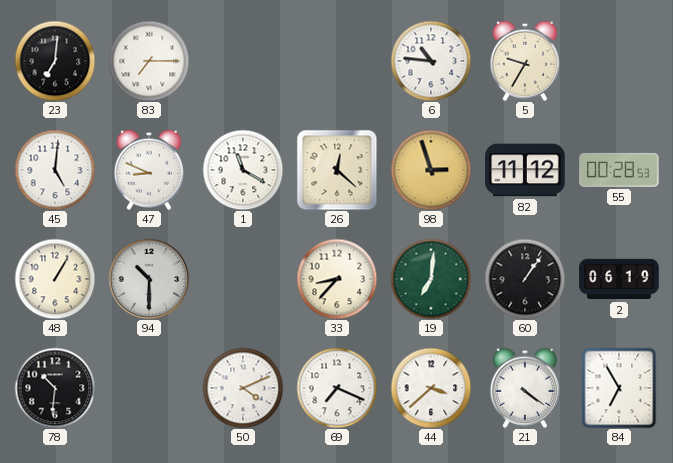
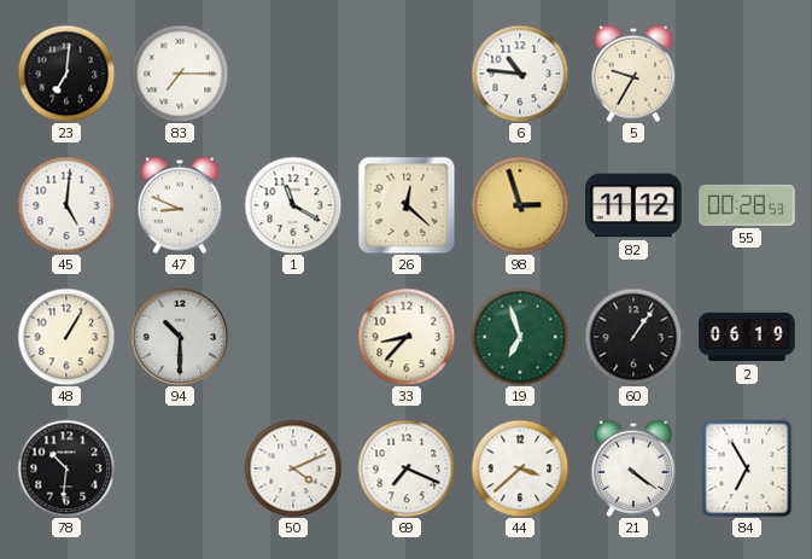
19: 7:01 -> 6:57 (520, 337)
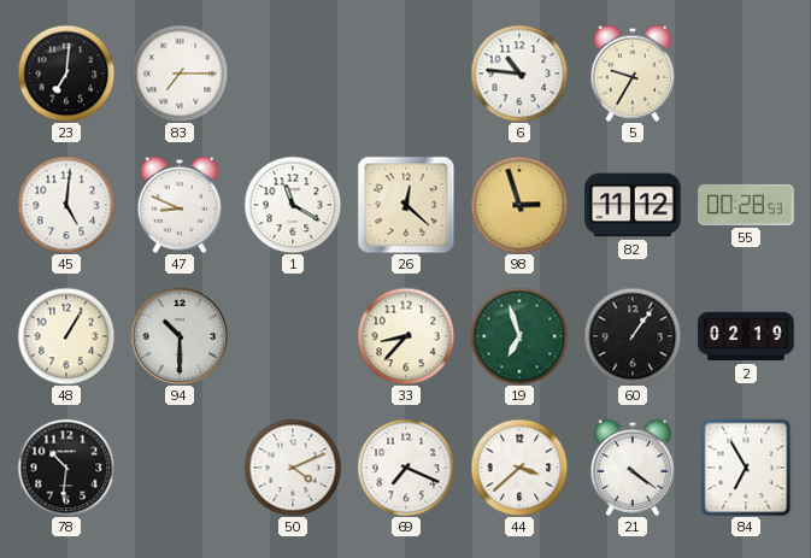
2: 06:19 -> 02:19 (746, 336)
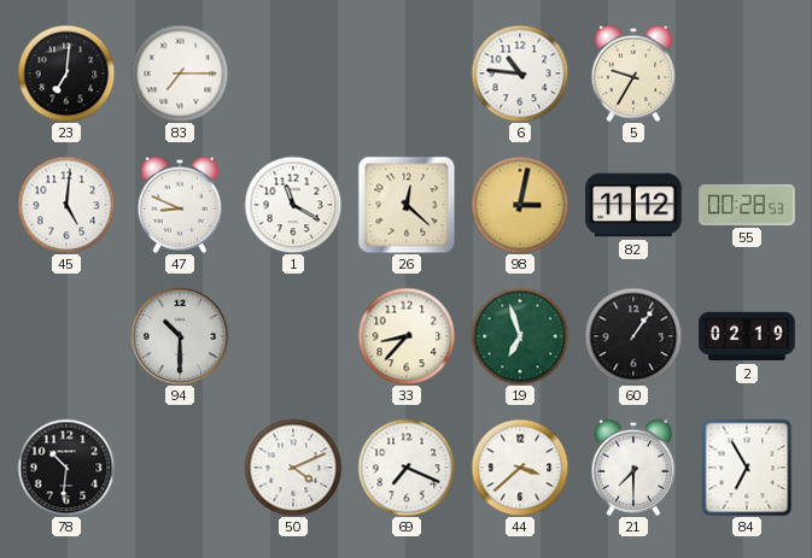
98: 2:57 -> 3:02 (520, 205)
48: 1:05 -> none (66, 336)
21: 4:21 -> 7:30 (632, 468)
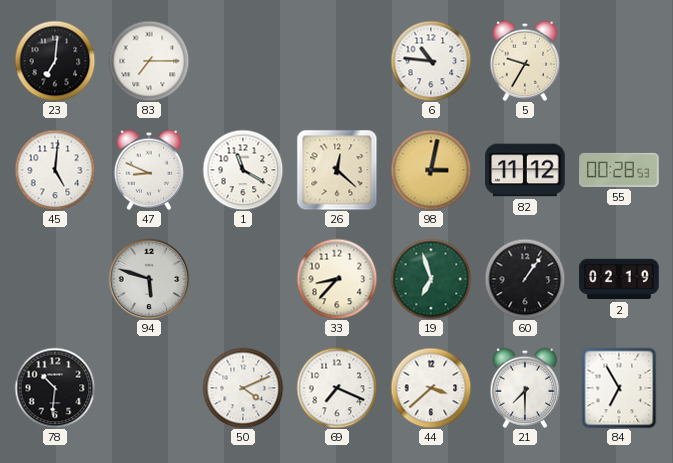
94: 10:30 -> 5:48 (149, 279)
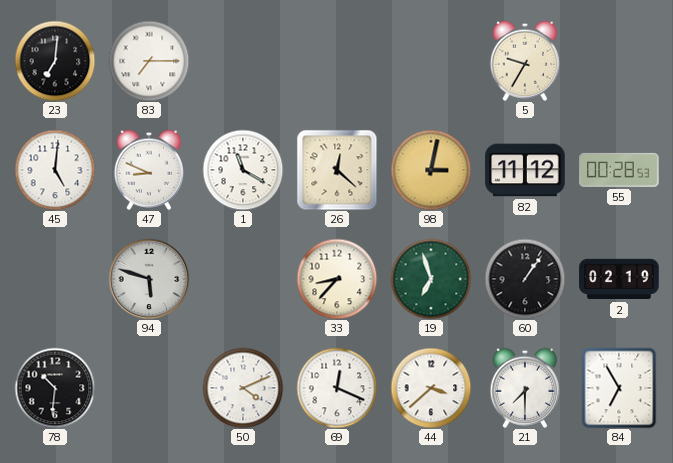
6: 10:46 -> none (431, 61)
69: 7:19 -> 12:19 (337, 388)
